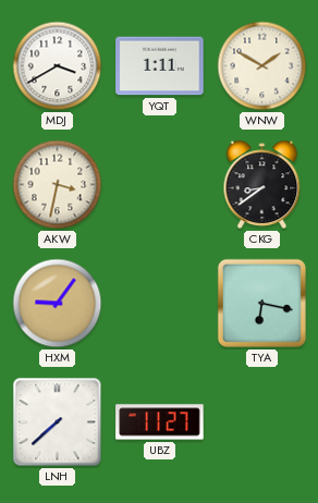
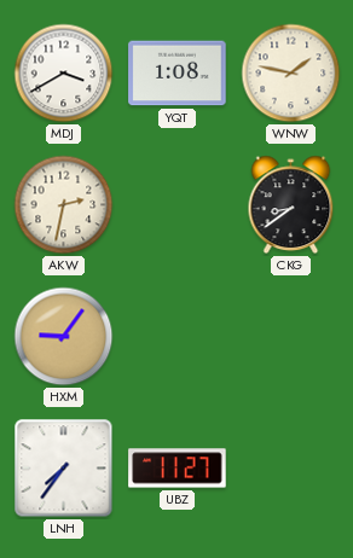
YQT: 1:11 -> 1:08 (178, 74)
WNW: 1:50 -> 1:47 (291, 74)
AKW: 3:32 -> 2:32 (64, 205)
TYA: 6:17 -> none (261, 303)
LNH: 7:38 -> 7:36 (64, 469)
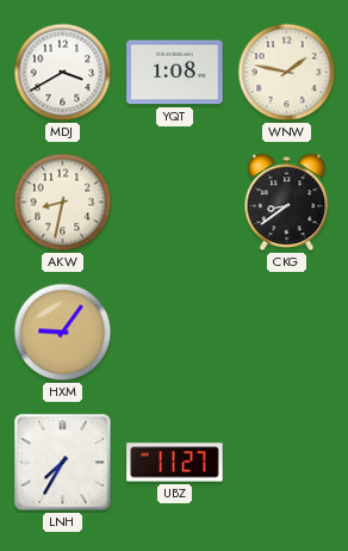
AKW: 2:32 -> 8:32 (63, 203)
LNH: 7:36 -> 7:35 (63, 463)
